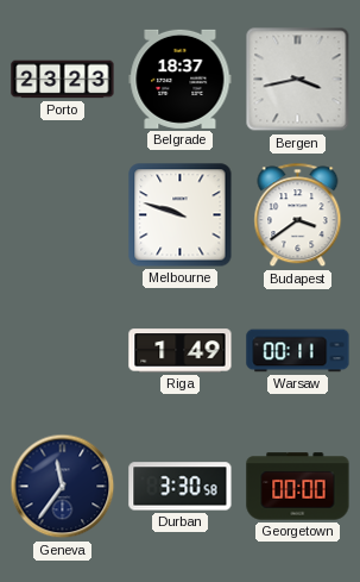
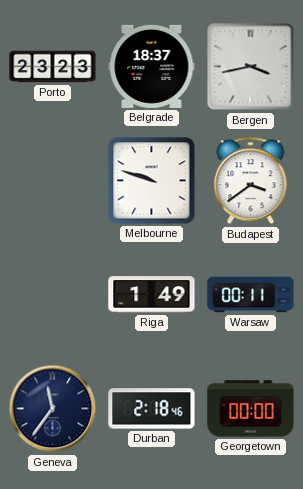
Durban: 3:30 -> 2:18 (152, 409)
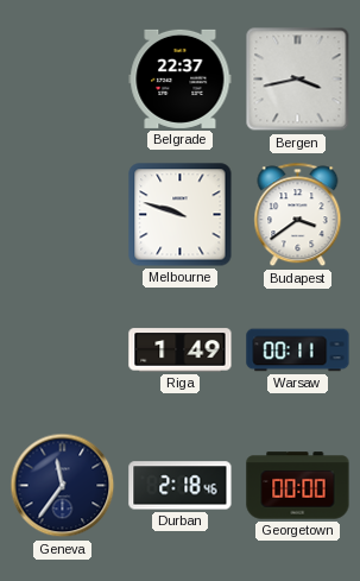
Porto: 23:23 -> none (53, 67)
Belgrade: 18:37 -> 22:37 (181, 78)
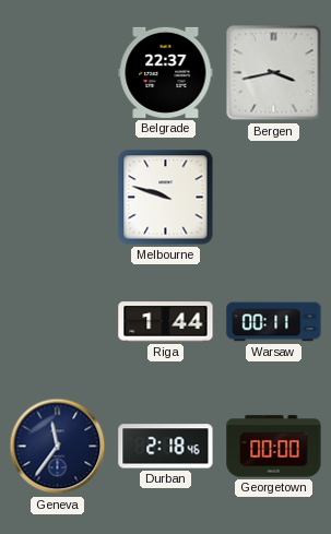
Budapest: 3:39 -> none (298, 215)
Riga: 1:49 -> 1:44 (166, 322)
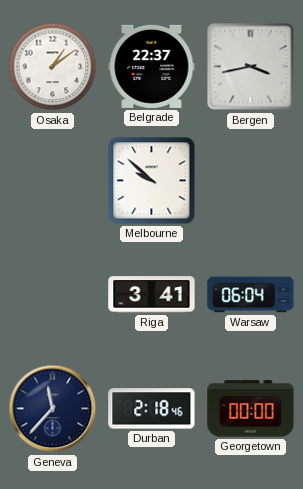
Osaka: none -> 1:09 (53, 67)
Melbourne: 9:48 -> 9:52 (152, 181)
Riga: 1:44 -> 3:41 (152, 295)
Warsaw: 00:11 -> 06:04 (251, 295)
Geneva: 11:36 -> 11:37 (53, 409)
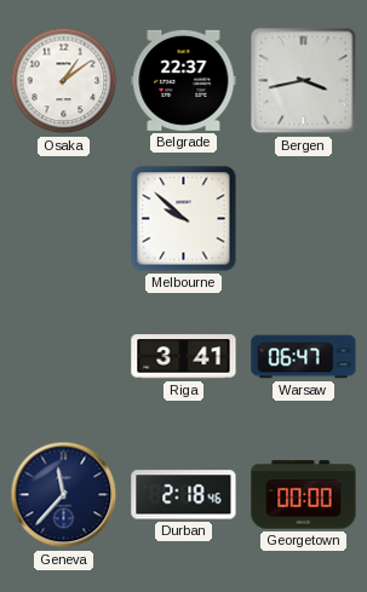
Warsaw: 06:04 -> 06:47 (304, 357)
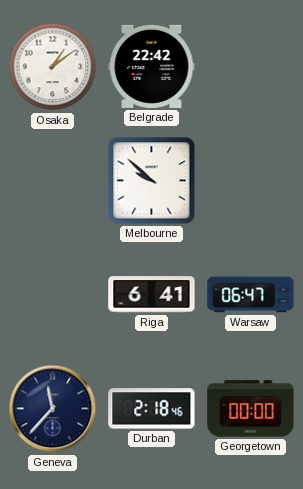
Belgrade: 22:37 -> 22:42 (152, 66)
Bergen: 3:43 -> none (304, 81)
Riga: 3:41 -> 6:41 (152, 295)
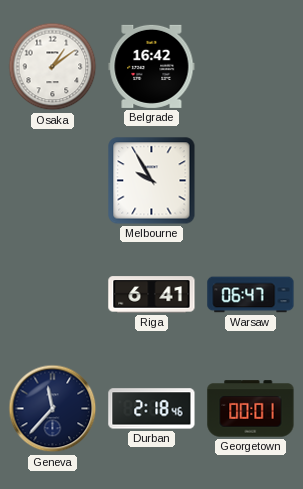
Belgrade: 22:42 -> 16:42 (152, 66)
Melbourne: 9:52 -> 9:55 (152, 181)
Georgetown: 00:00 -> 00:01 (251, 409)
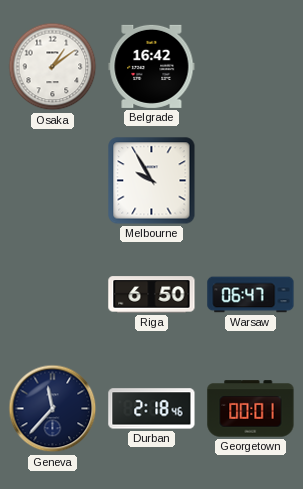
Riga: 6:41 -> 6:50 (152, 295)
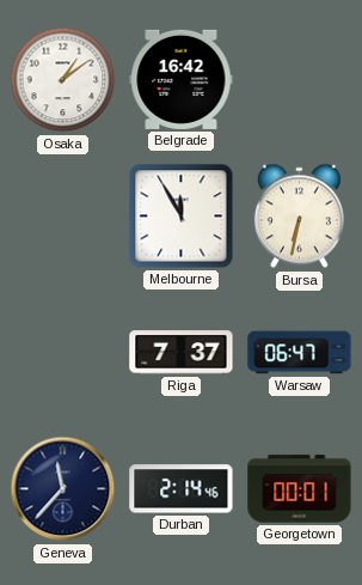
Melbourne: 9:55 -> 11:55 (182, 217)
Bursa: none -> 6:32 (299, 217)
Riga: 6:50 -> 7:37 (182, 353)
Durban: 2:18 -> 2:14 (182, 489)
